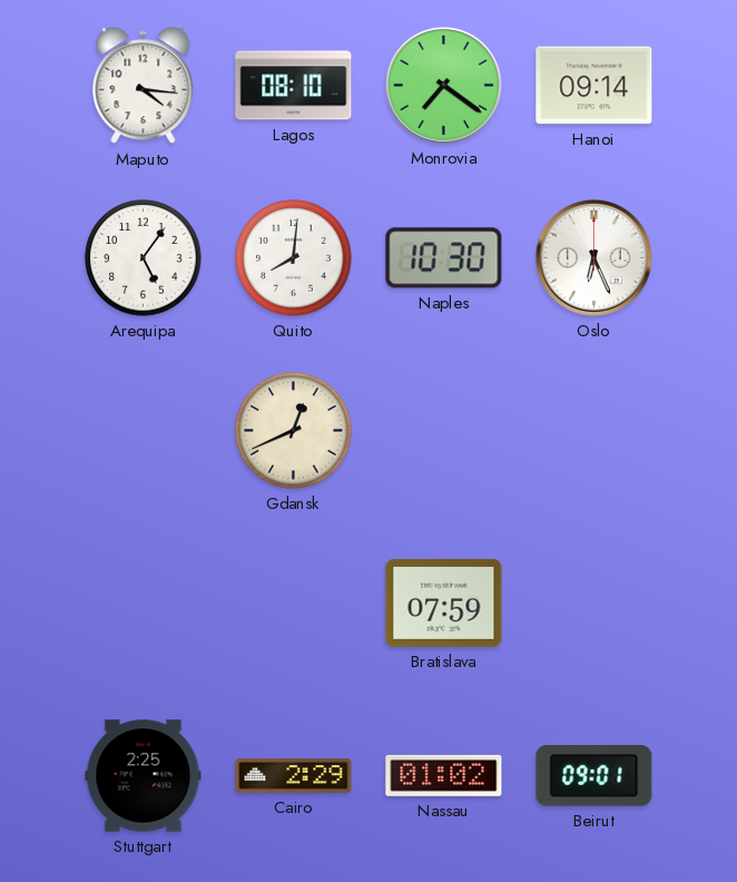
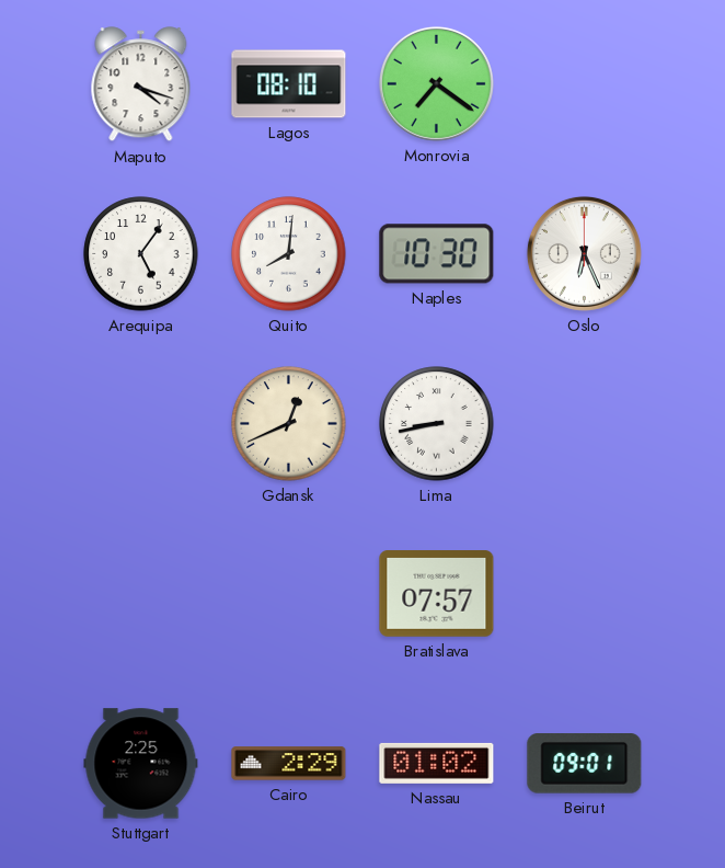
Maputo: 4:16 -> 4:18 (141, 84)
Hanoi: 09:14 -> none (594, 86)
Lima: none -> 8:43 (437, 424)
Bratislava: 07:59 -> 07:57 (437, 594)
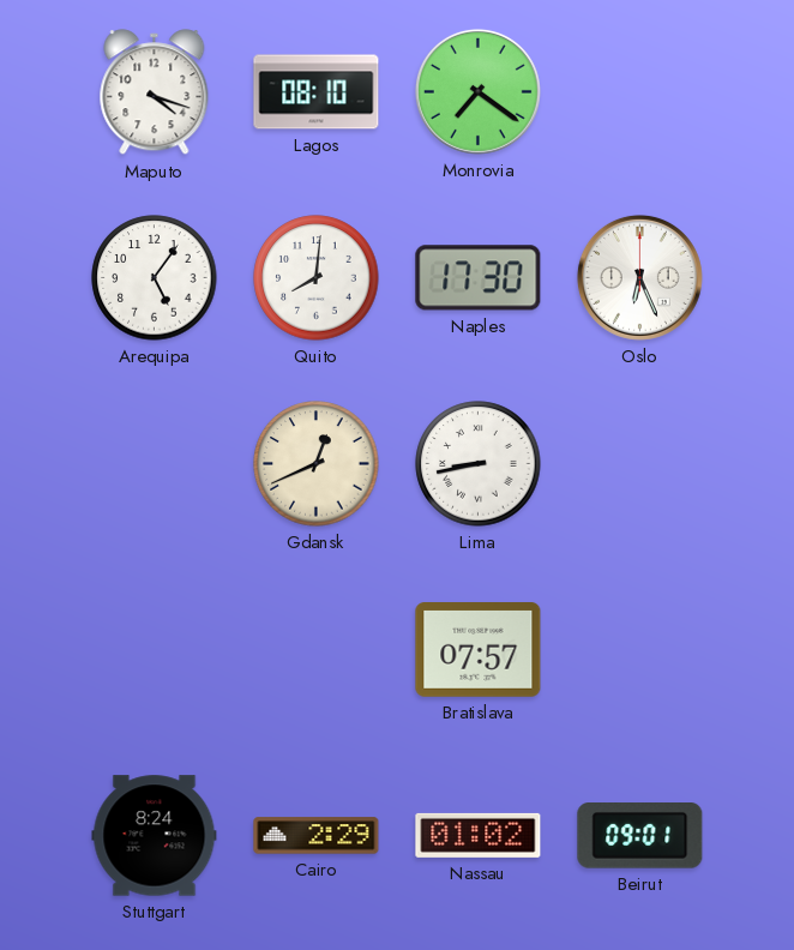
Naples: 10:30 -> 17:30 (479, 278)
Stuttgart: 2:25 -> 8:24 (155, 836)
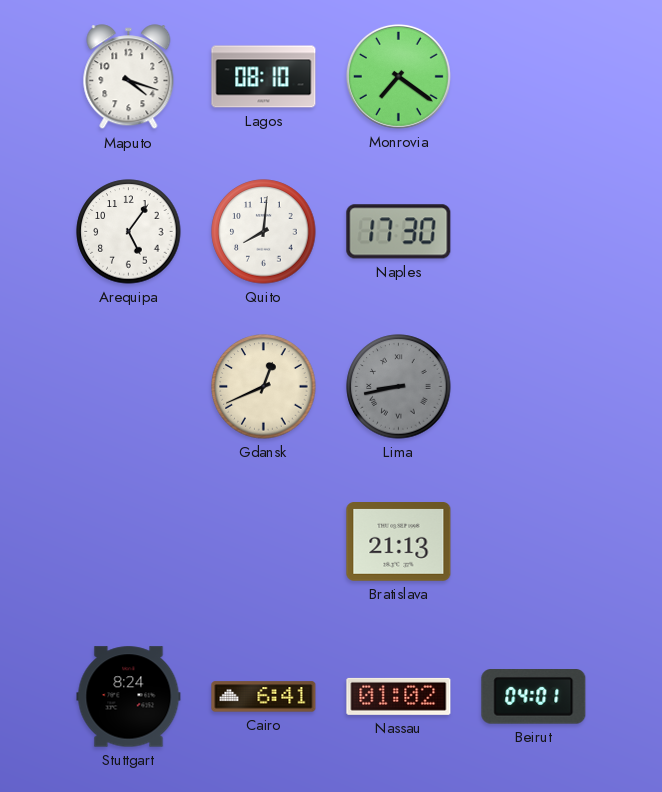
Oslo: 6:26 -> none (639, 277)
Lima dial: white -> grey (399, 387)
Bratislava: 07:57 -> 21:13 (399, 542)
Cairo: 2:29 -> 6:41 (264, 697)
Beirut: 09:01 -> 04:01 (534, 697)
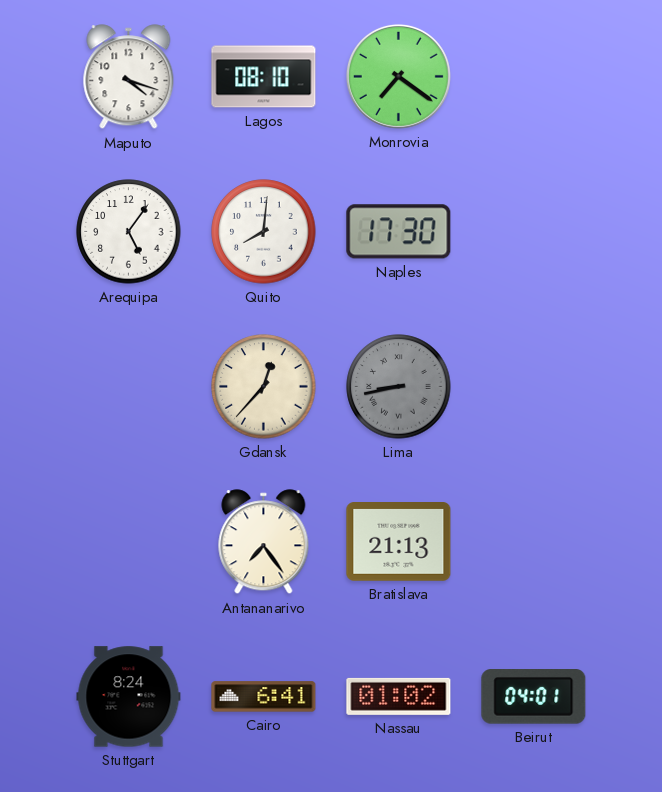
Gdansk: 12:41 -> 12:37 (264, 387)
Antananarivo: none -> 7:24 (264, 542)
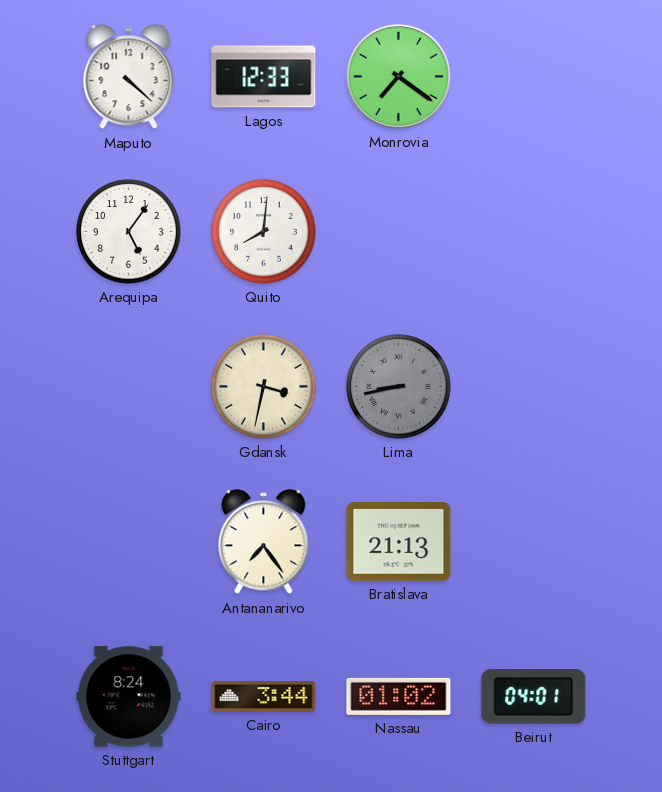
Maputo: 4:18 -> 4:22 (129, 77)
Lagos: 08:10 -> 12:33 (264, 77)
Naples: 17:30 -> none (399, 232)
Gdansk: 12:37 -> 3:32 (264, 387)
Cairo: 6:41 -> 3:44 (264, 697)
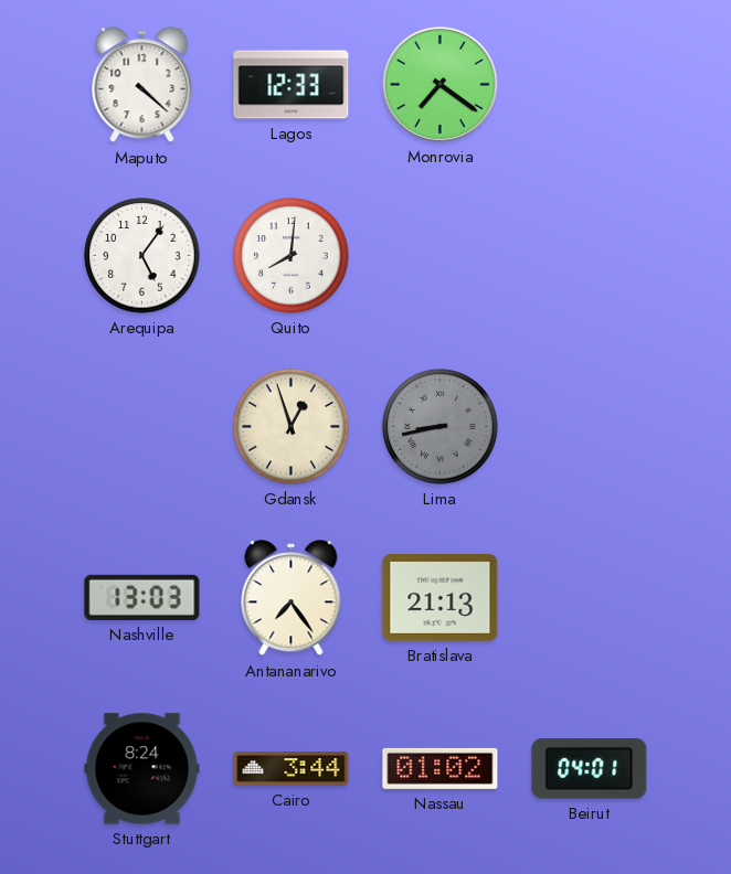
Gdansk: 3:32 -> 12:57 (292, 427)
Nashville: none -> 13:03 (142, 597)
